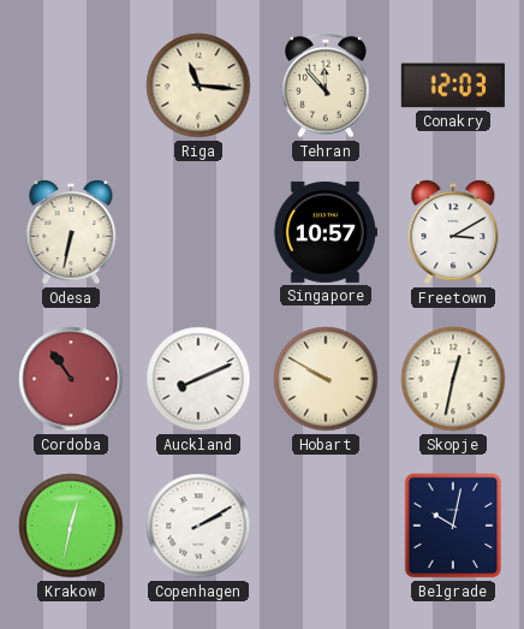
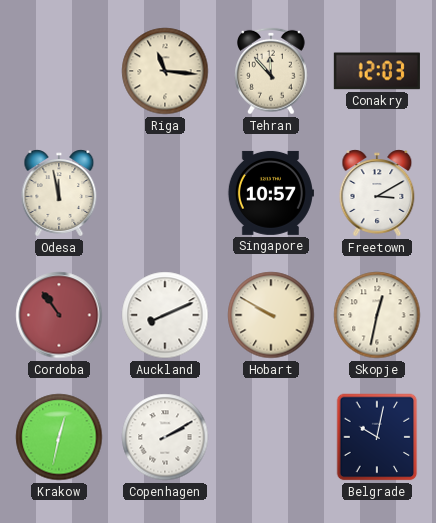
Odesa: 6:32 -> 11:58 (59, 193)
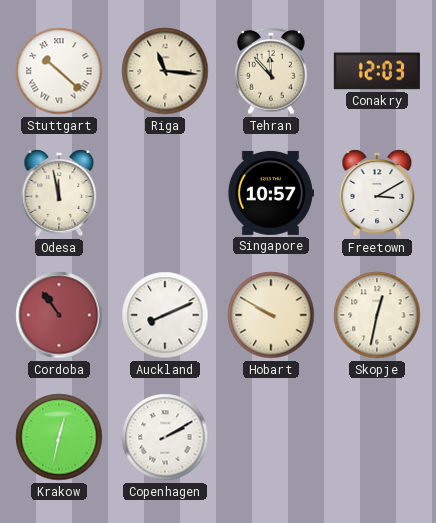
Stuttgart: none -> 10:22 (59, 71)
Belgrade: 10:02 -> none (377, 437)
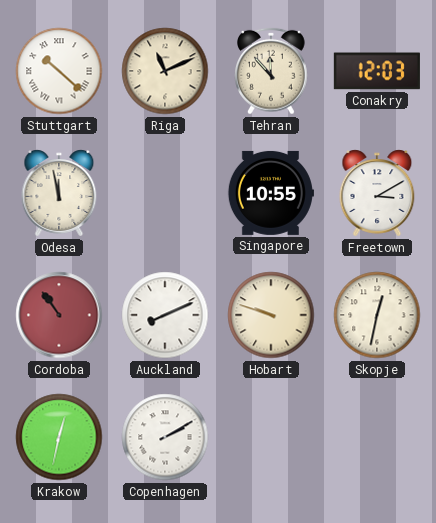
Riga: 11:16 -> 11:11 (165, 71)
Singapore: 10:57 -> 10:55 (270, 193)
Hobart: 9:50 -> 9:48 (271, 315)
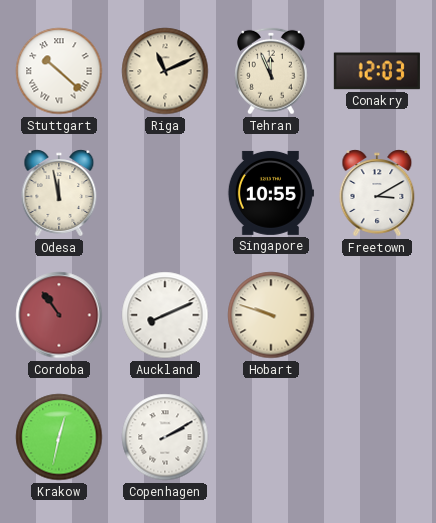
Tehran: 11:53 -> 11:56 (272, 71)
Skopje: 12:32 -> none (377, 315)
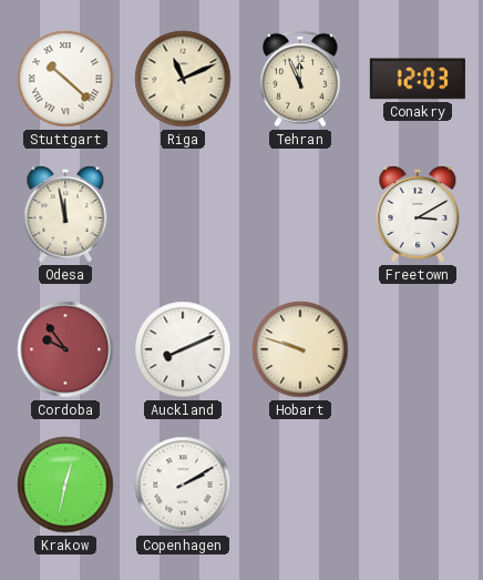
Singapore: 10:55 -> none (270, 193)
Cordoba: 10:54 -> 9:54 (65, 349)
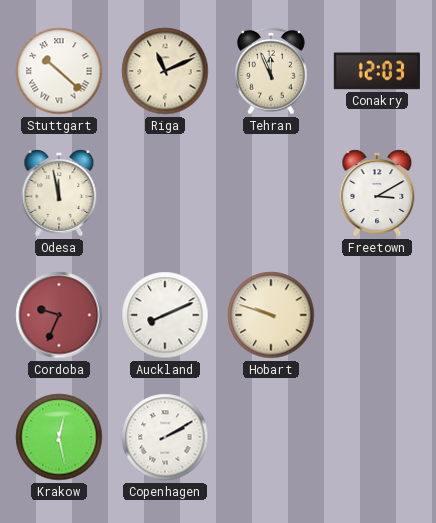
Cordoba: 9:54 -> 9:34 (59, 315)
Krakow: 12:32 -> 12:28 (59, 437)
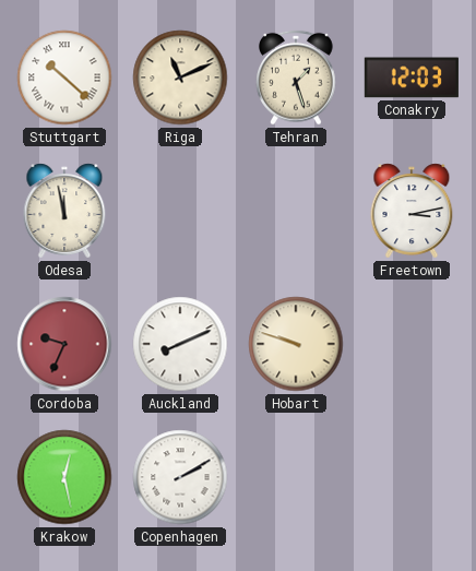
Tehran: 11:56 -> 1:27 (297, 78)
Freetown: 3:10 -> 3:13 (412, 211)
